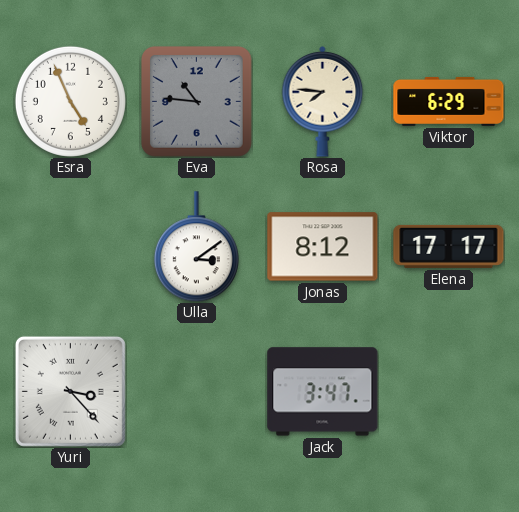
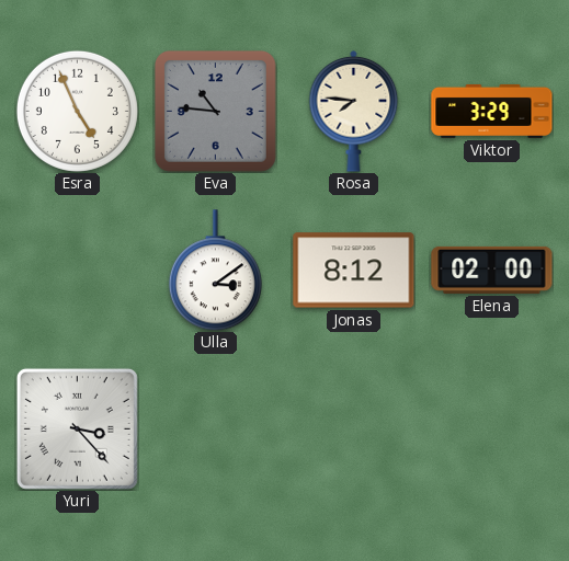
Viktor: 6:29 -> 3:29 (492, 111)
Elena: 17:17 -> 02:00 (492, 270)
Jack: 3:47 -> none (323, 392)
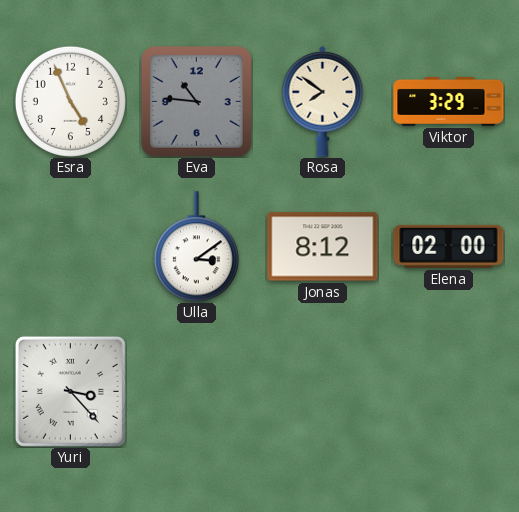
Rosa: 7:46 -> 7:51 (323, 102)
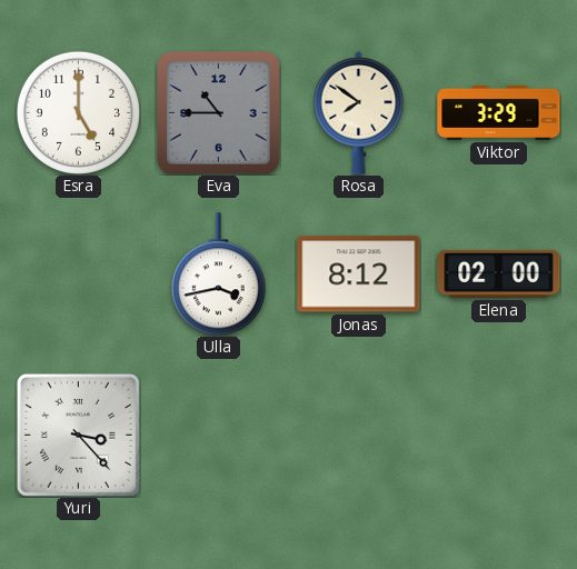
Esra: 4:56 -> 5:00 (78, 112)
Eva: 10:46 -> 10:45 (219, 113)
Ulla: 3:09 -> 3:43 (218, 274)
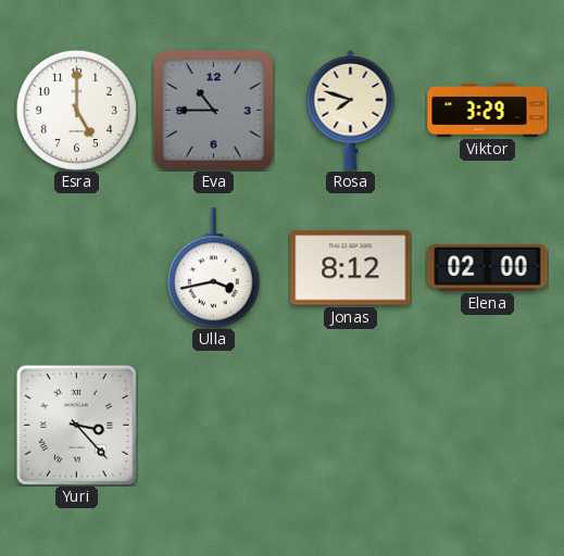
Rosa: 7:51 -> 7:48 (351, 111)
